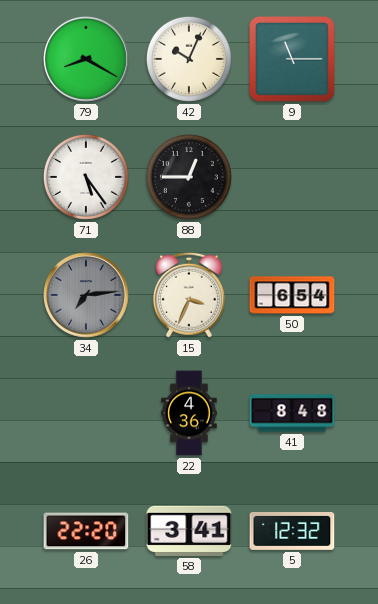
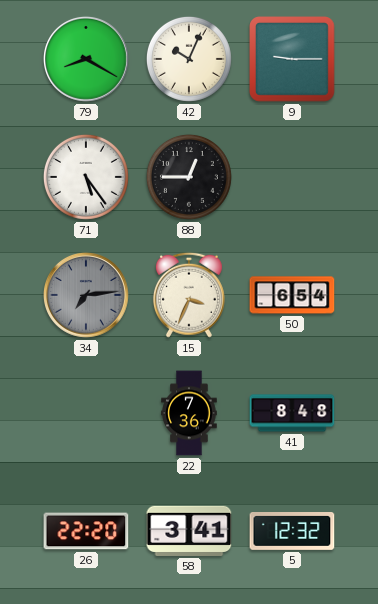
9: 11:15 -> 9:15 (293, 60)
22: 4:36 -> 7:36 (189, 413)
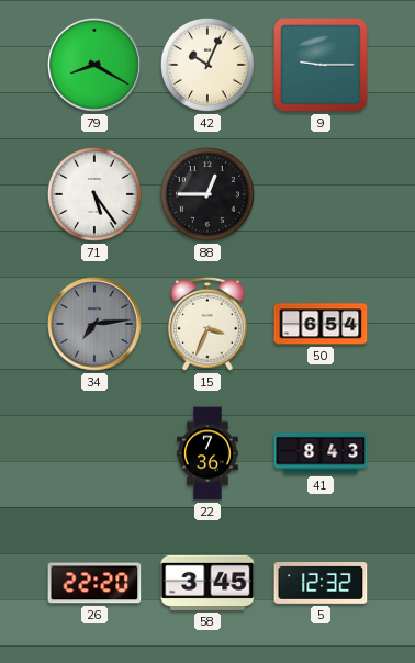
41: 8:48 -> 8:43 (321, 453)
58: 3:41 -> 3:45 (207, 583)
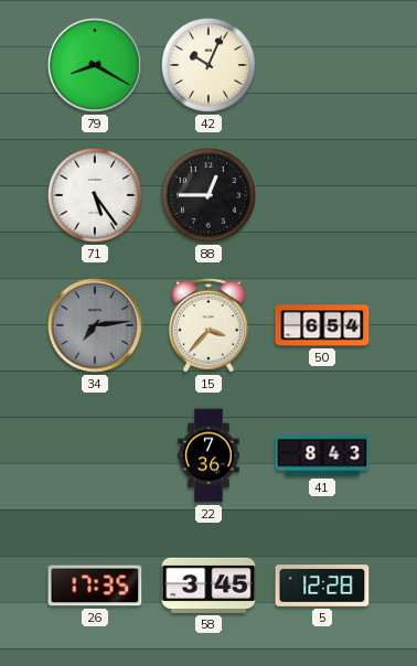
9: 9:15 -> none (322, 66)
15: 3:34 -> 3:37 (209, 325)
26: 22:20 -> 17:35 (95, 586)
5: 12:32 -> 12:28 (322, 587)
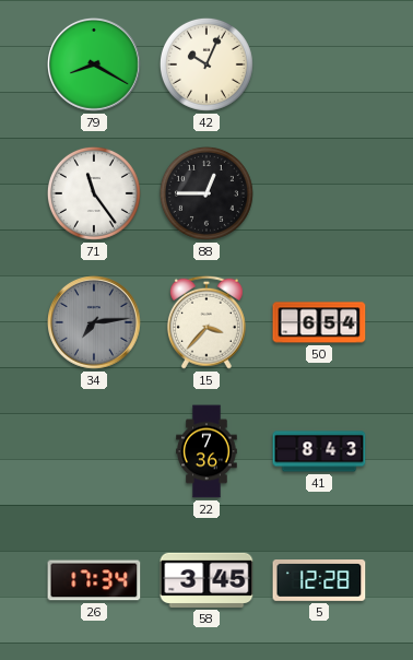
71: 5:24 -> 11:24 (94, 193)
26: 17:35 -> 17:34 (94, 580)
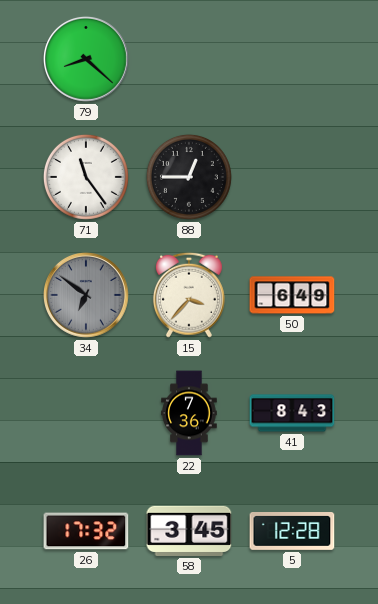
79: 8:20 -> 8:22 (86, 59)
42: 10:04 -> none (206, 64)
34: 7:14 -> 6:51 (86, 295)
50: 6:54 -> 6:49 (292, 295)
26: 17:34 -> 17:32 (86, 531)
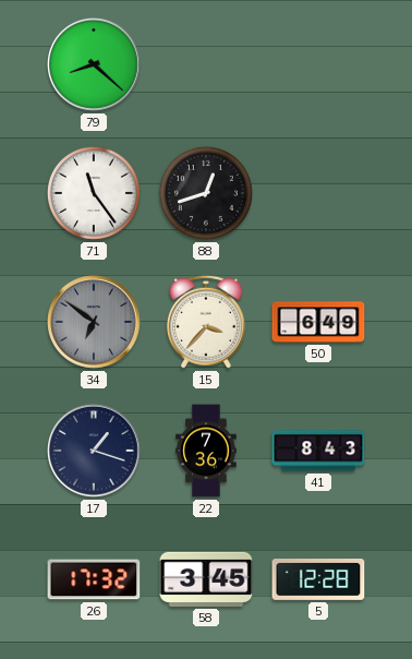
88: 12:45 -> 12:42 (206, 193)
17: none -> 1:18 (94, 451)
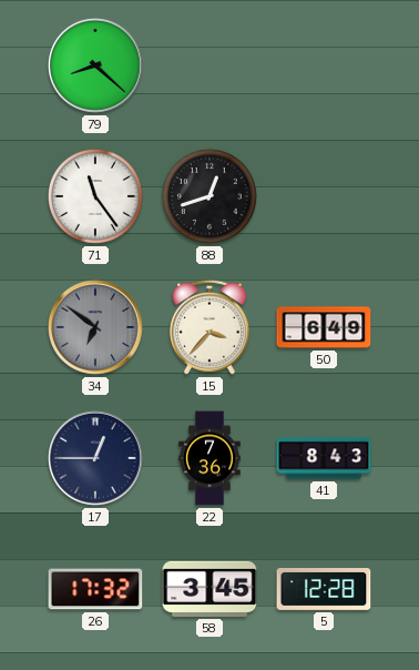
17: 1:18 -> 12:45 (95, 458)
